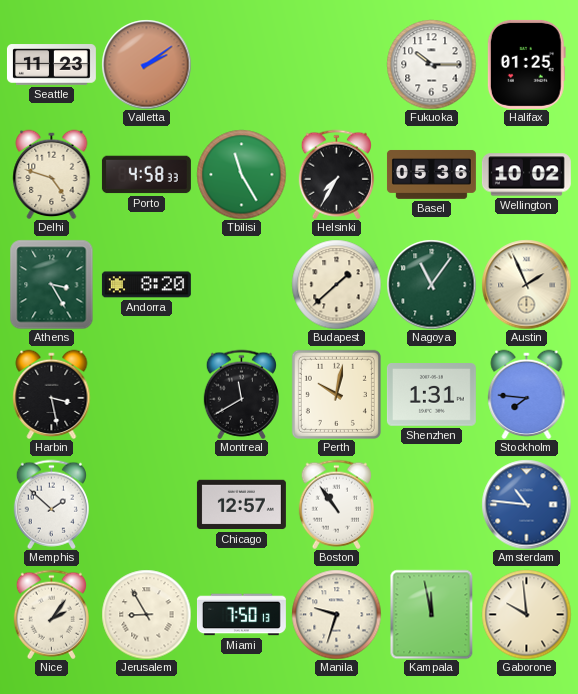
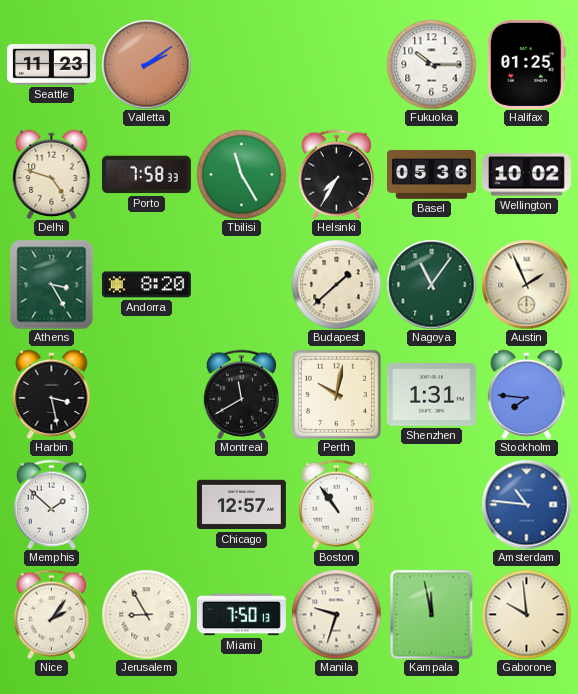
Porto: 4:58 -> 7:58 (146, 175)
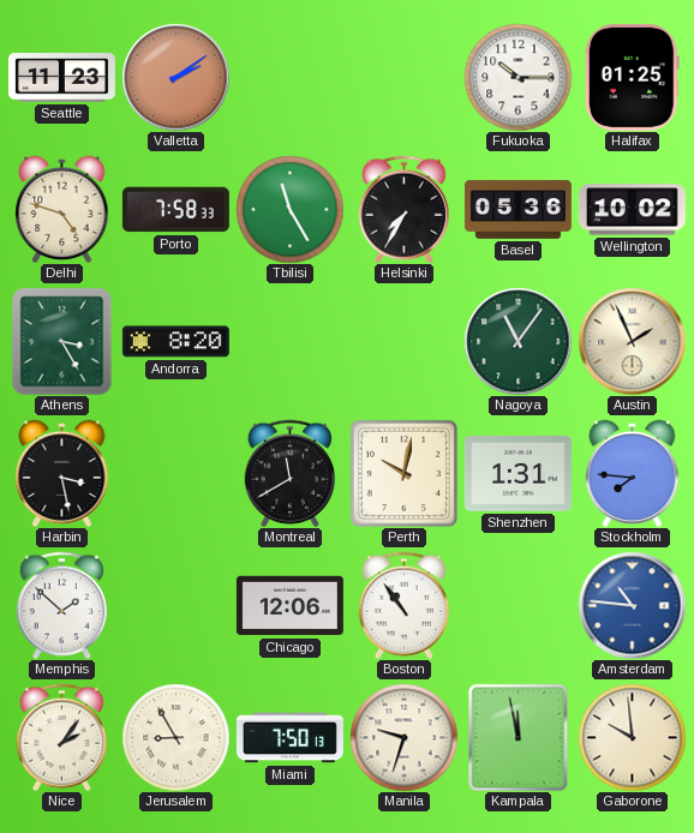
Budapest: 1:38 -> none (336, 284)
Chicago: 12:57 -> 12:06 (289, 606)
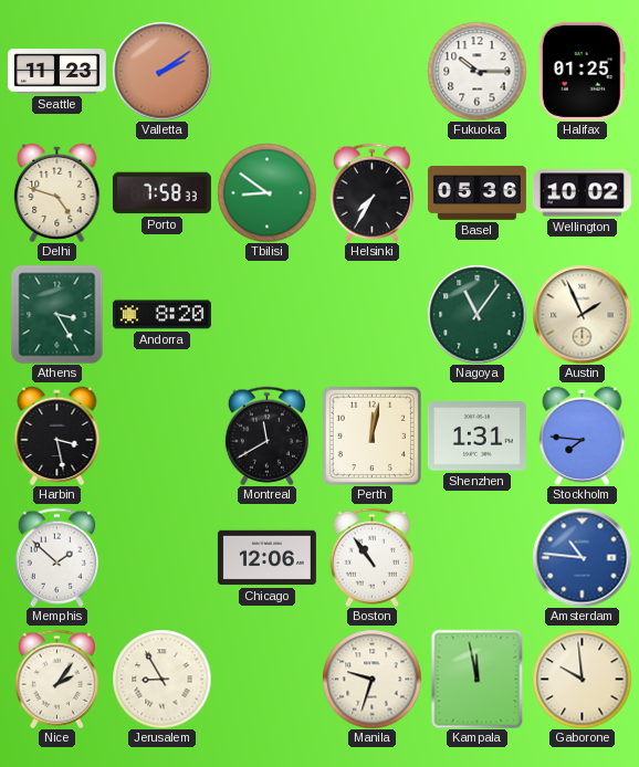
Tbilisi: 11:25 -> 8:51 (266, 192)
Perth: 10:02 -> 12:02 (371, 435)
Miami: 7:50 -> none (289, 738)
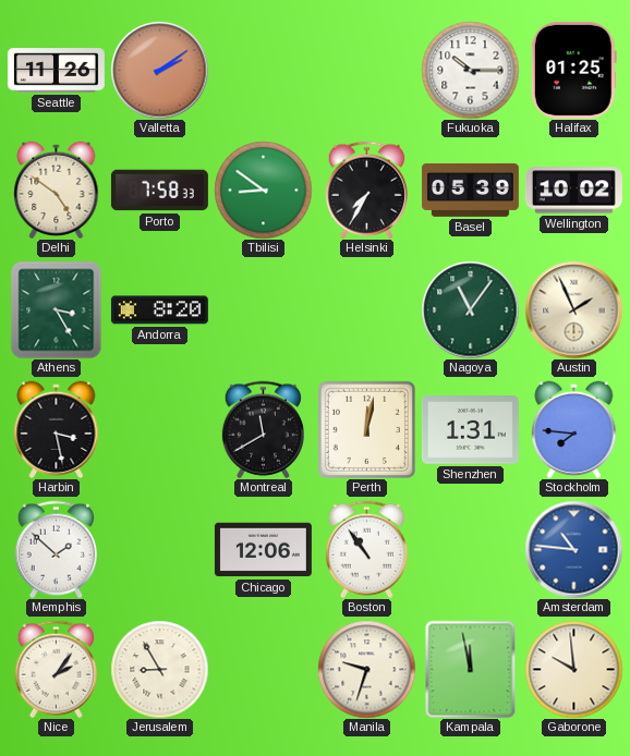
Seattle: 11:23 -> 11:26 (56, 71)
Delhi: 4:48 -> 4:51 (57, 190)
Basel: 05:36 -> 05:39 (470, 191)
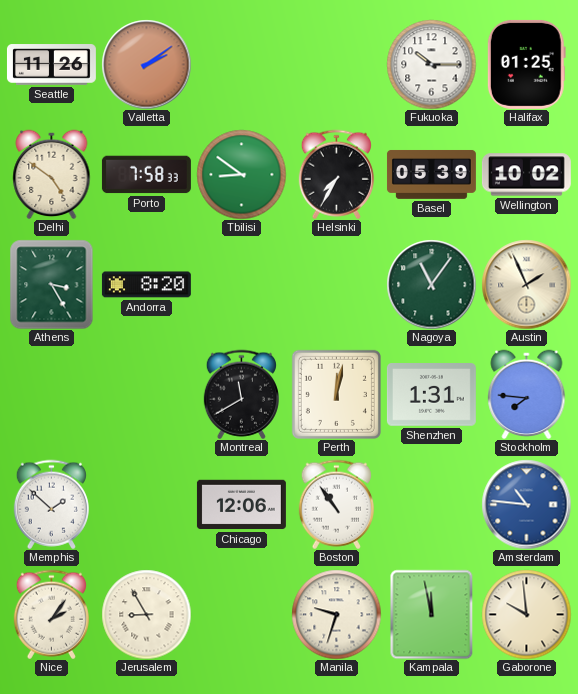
Harbin: 3:28 -> none (57, 429)
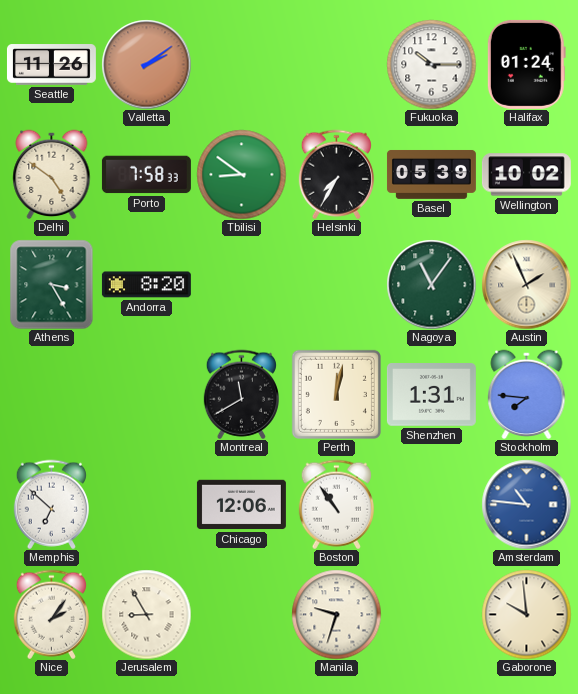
Halifax: 01:25 -> 01:24 (526, 64)
Memphis: 1:52 -> 6:52 (51, 504)
Kampala: 11:58 -> none (432, 614)
